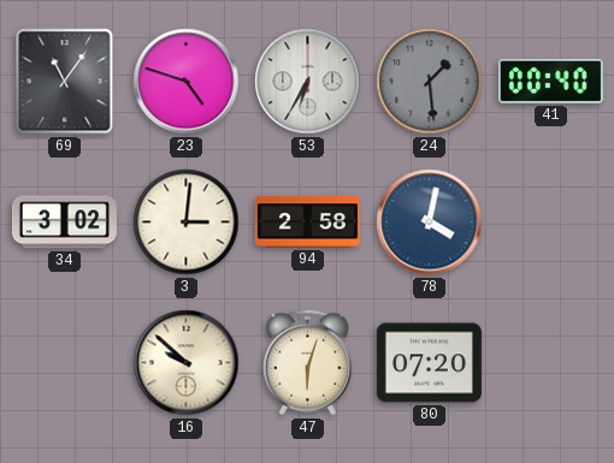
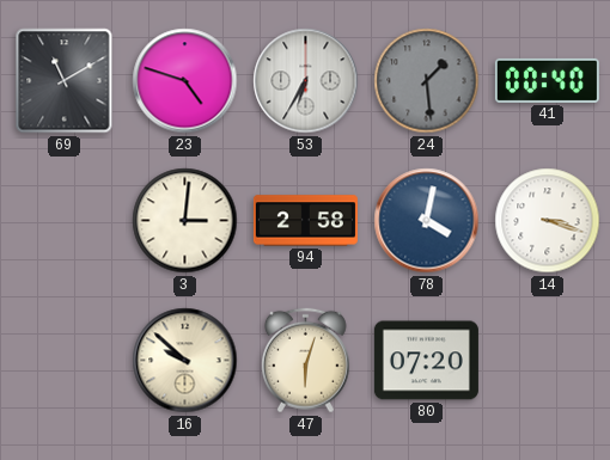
69: 11:06 -> 11:10 (65, 81)
34: 3:02 -> none (64, 222)
14: none -> 3:18 (548, 221)
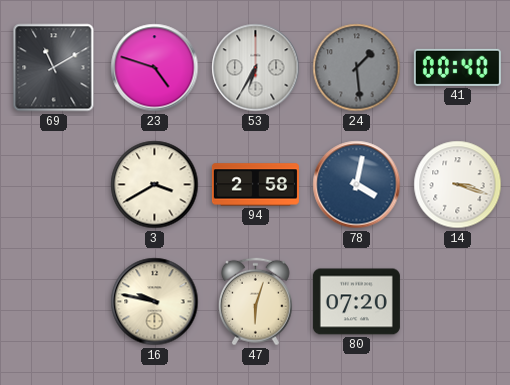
3: 3:01 -> 3:40 (155, 185)
16: 9:52 -> 9:47 (155, 302)
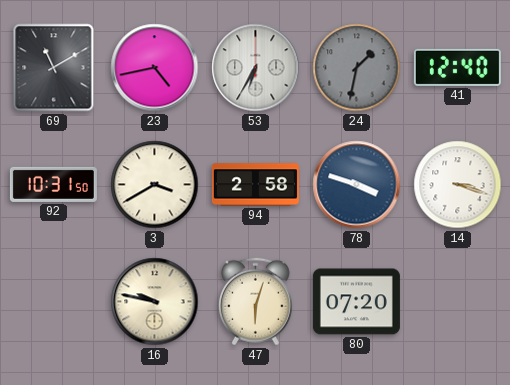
23: 4:48 -> 4:43 (155, 68)
24: 1:29 -> 1:32 (357, 68)
41: 00:40 -> 12:40 (457, 67)
92: none -> 10:31 (53, 184)
78: 4:02 -> 3:48 (357, 185)
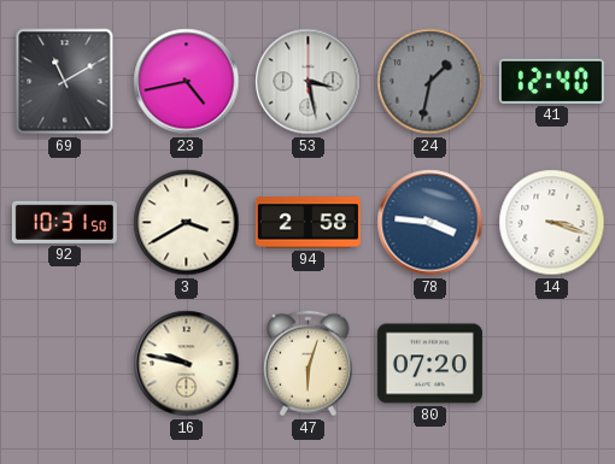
53: 6:35 -> 3:28 (309, 82)
78: 3:48 -> 3:46 (430, 223)
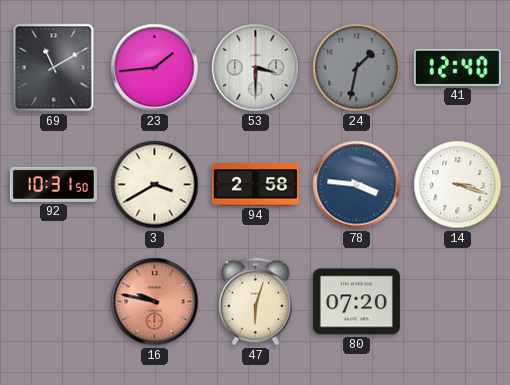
23: 4:43 -> 1:44 (155, 68)
53: 3:28 -> 3:30 (256, 68)
16 dial: cream -> salmon (155, 302)
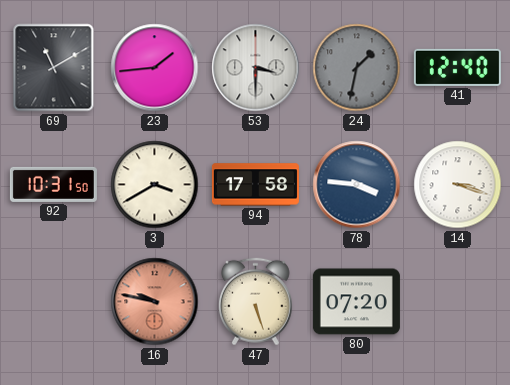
94: 2:58 -> 17:58 (255, 185)
47: 6:03 -> 5:27 (255, 302)
